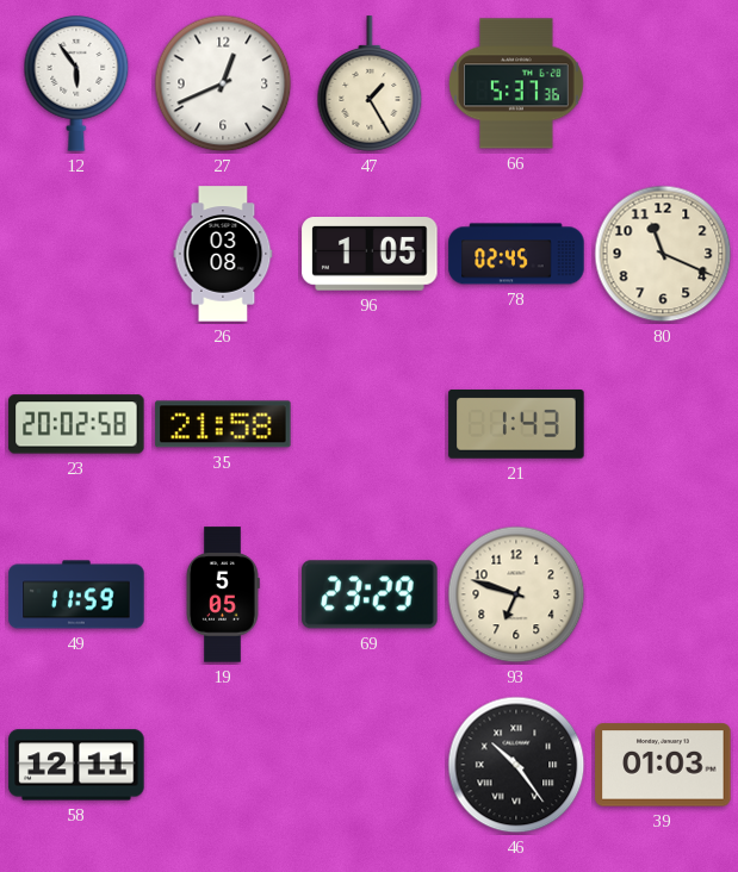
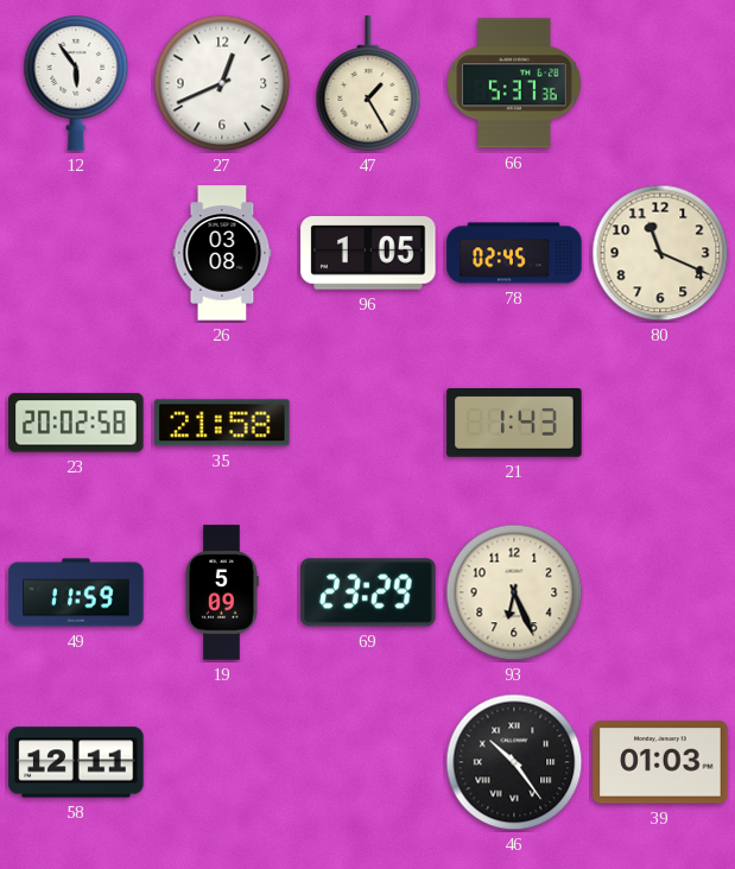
19: 5:05 -> 5:09 (222, 592)
93: 6:48 -> 6:26 (514, 592)
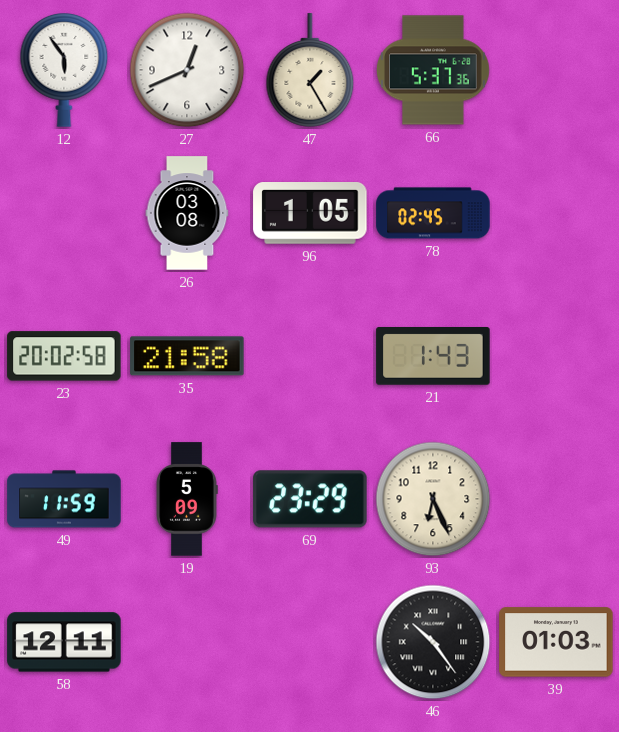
80: 11:19 -> none (660, 253)
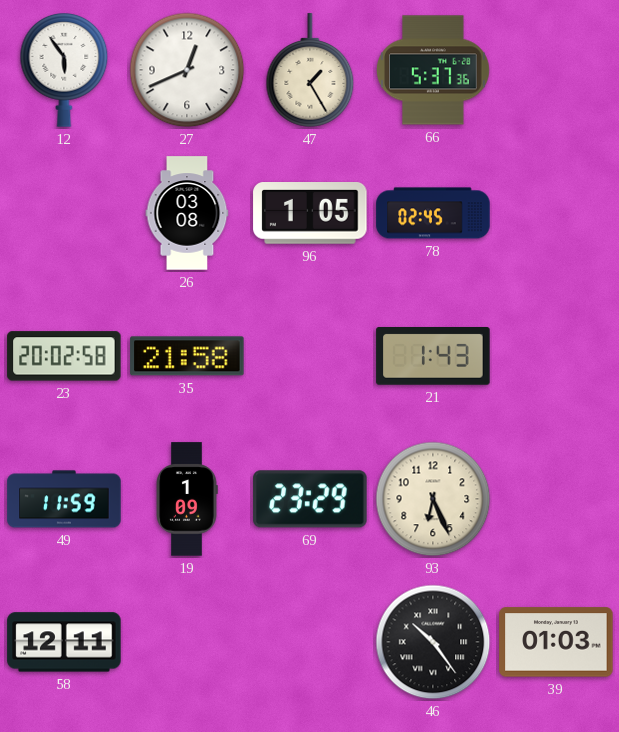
19: 5:09 -> 1:09 (187, 499)
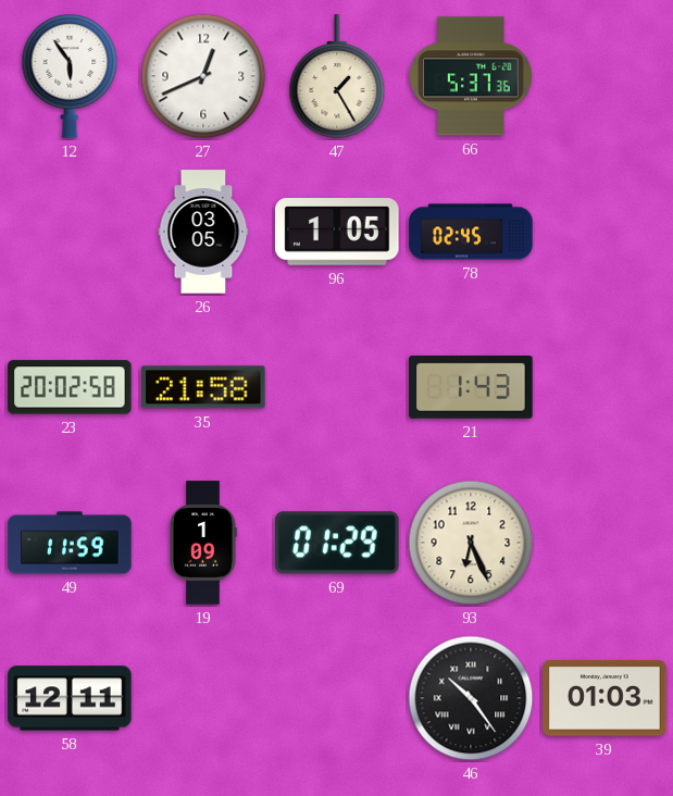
26: 03:08 -> 03:05 (203, 232)
69: 23:29 -> 01:29 (337, 543)
